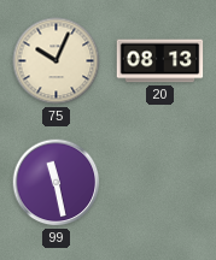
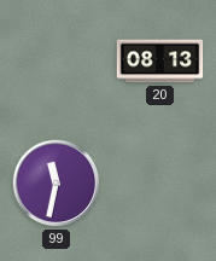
75: 10:04 -> none (57, 61)
99: 11:28 -> 11:32 (57, 184)
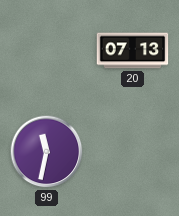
20: 08:13 -> 07:13 (133, 51)
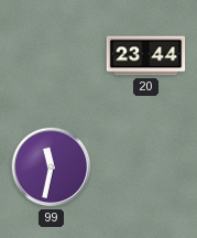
20: 07:13 -> 23:44 (146, 56)
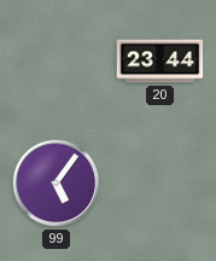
99: 11:32 -> 5:06 (57, 184)
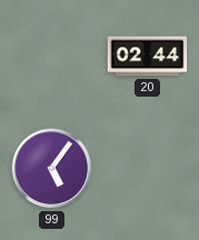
20: 23:44 -> 02:44 (148, 57)
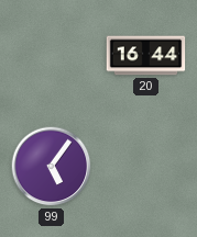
20: 02:44 -> 16:44 (146, 56)
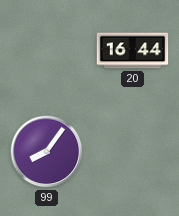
99: 5:06 -> 8:06 (47, 152)
